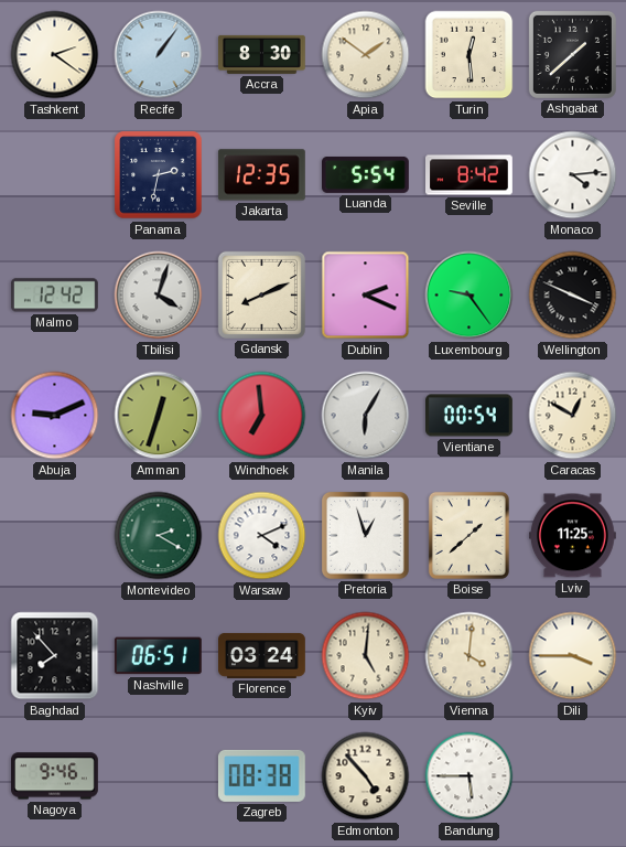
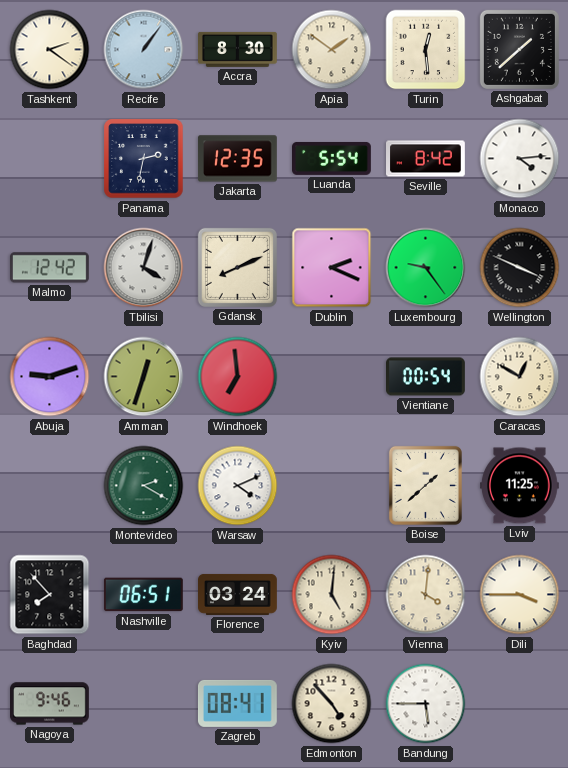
Abuja: 9:11 -> 9:12 (50, 377)
Manila: 6:05 -> none (366, 416)
Pretoria: 12:57 -> none (365, 535)
Zagreb: 08:38 -> 08:41 (237, 703)
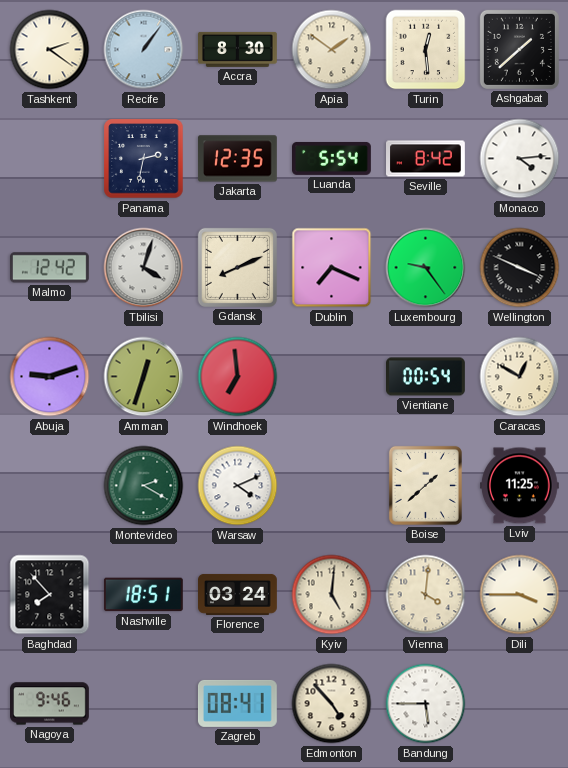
Dublin: 2:19 -> 7:19 (332, 268)
Nashville: 06:51 -> 18:51 (143, 595)
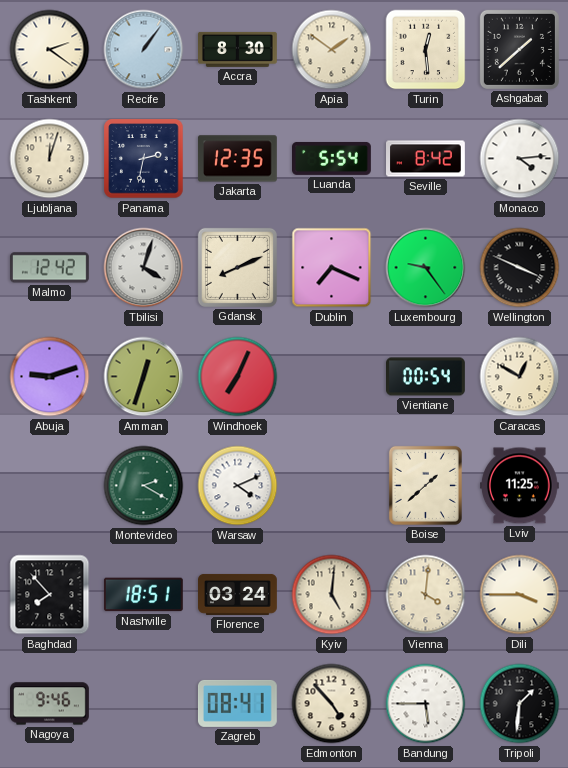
Ljubljana: none -> 12:03 (50, 159)
Windhoek: 6:59 -> 7:04 (238, 377)
Tripoli: none -> 1:31 (520, 704)
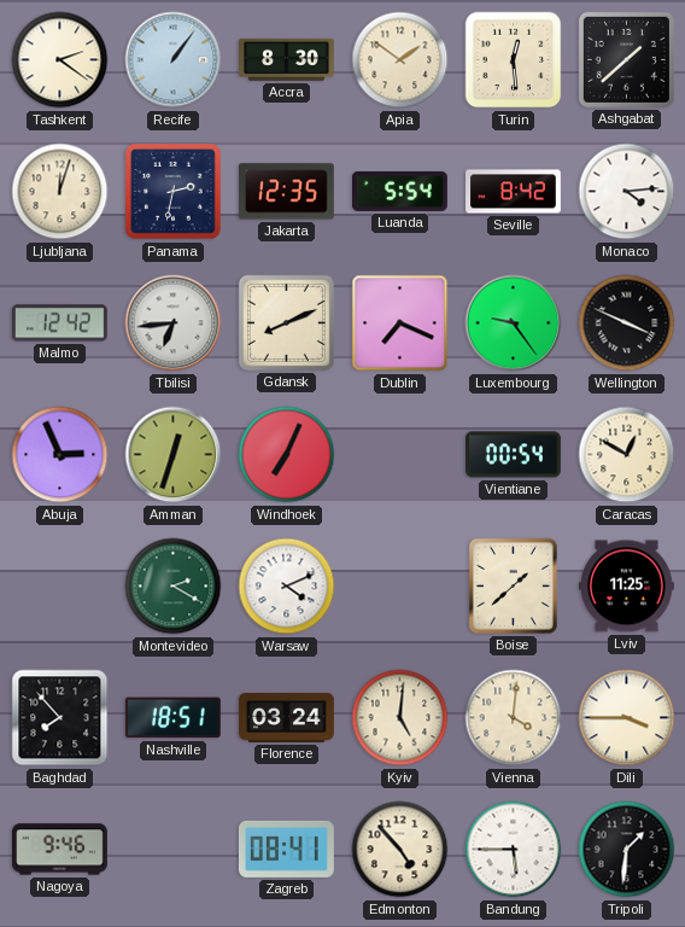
Tbilisi: 4:03 -> 6:44 (174, 323)
Abuja: 9:12 -> 2:56 (60, 455)
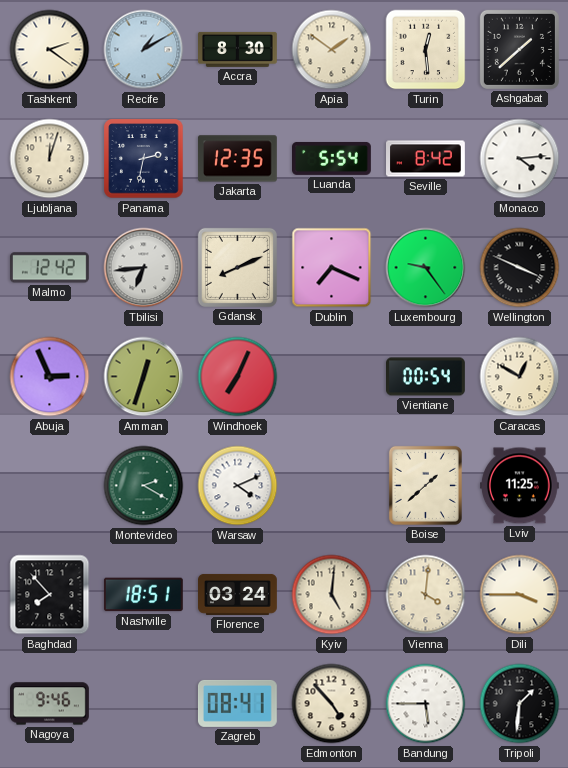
Recife: 1:06 -> 1:10 (144, 50)
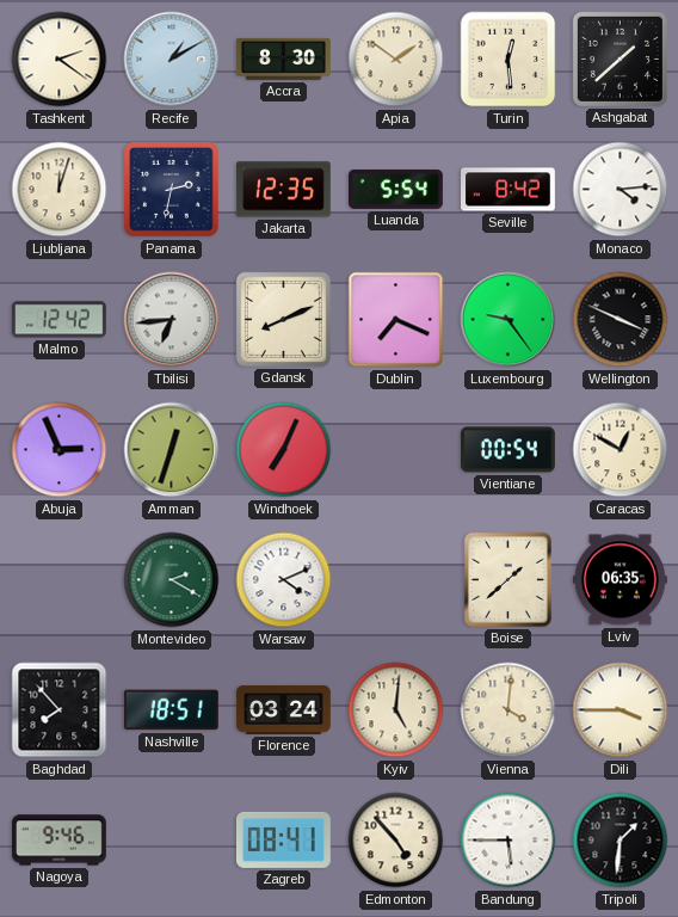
Lviv: 11:25 -> 06:35 (621, 580)
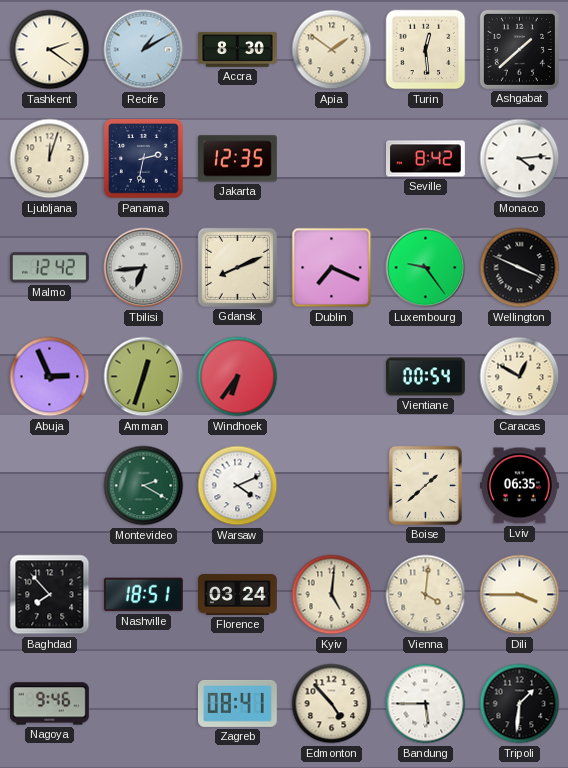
Luanda: 5:54 -> none (396, 189)
Windhoek: 7:04 -> 6:36 (238, 377)
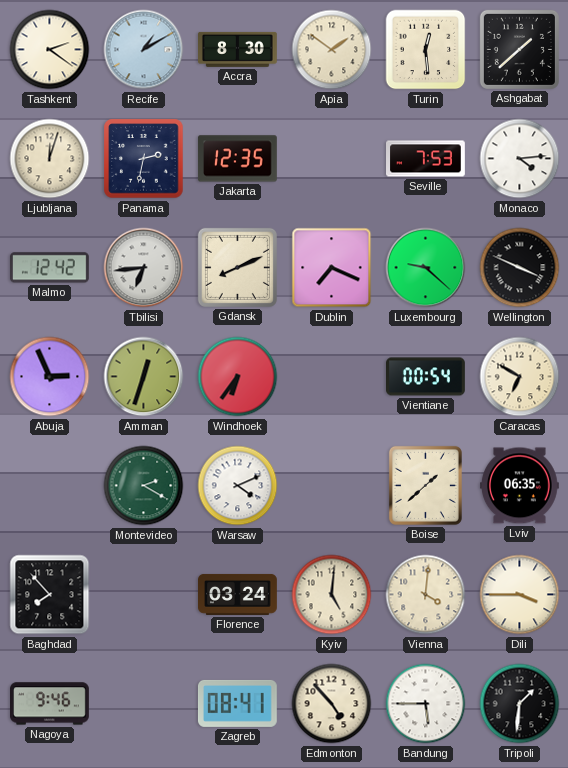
Seville: 8:42 -> 7:53 (426, 159)
Luxembourg: 9:24 -> 9:22 (426, 268)
Caracas: 12:50 -> 6:50 (520, 377)
Nashville: 18:51 -> none (143, 595)
